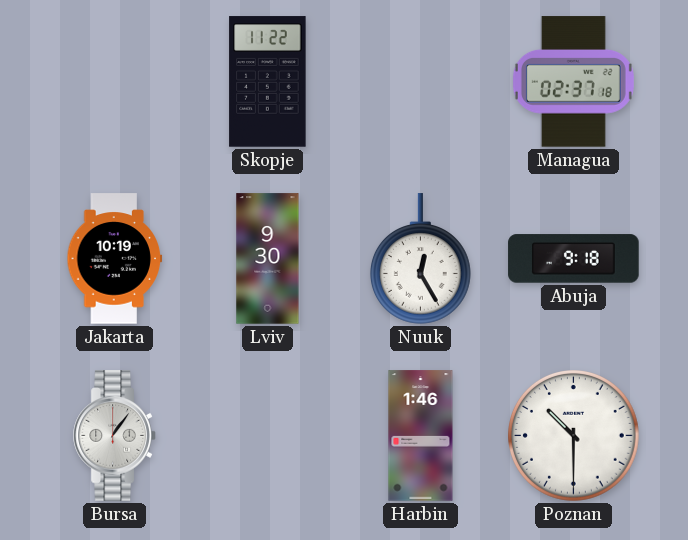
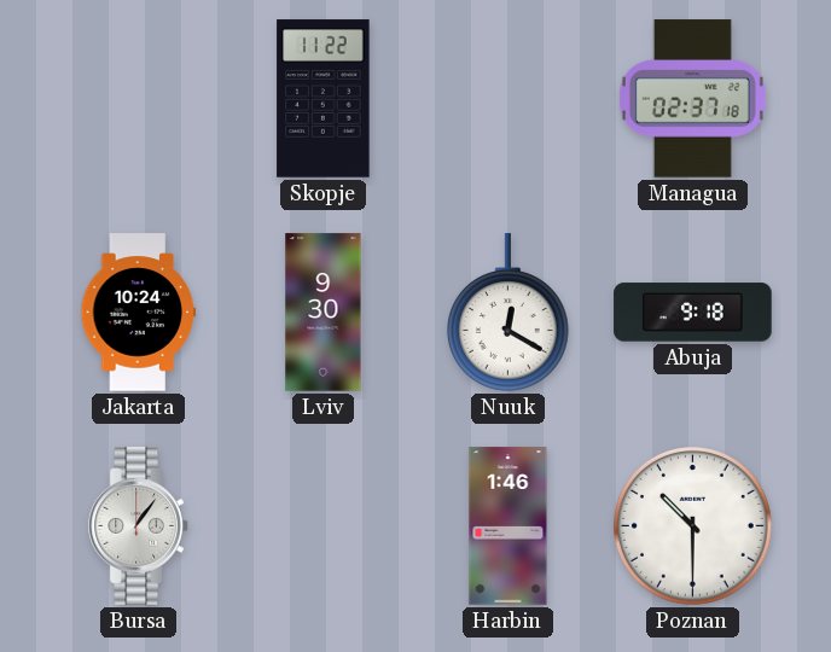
Jakarta: 10:19 -> 10:24 (139, 313)
Nuuk: 12:25 -> 12:20 (507, 313)
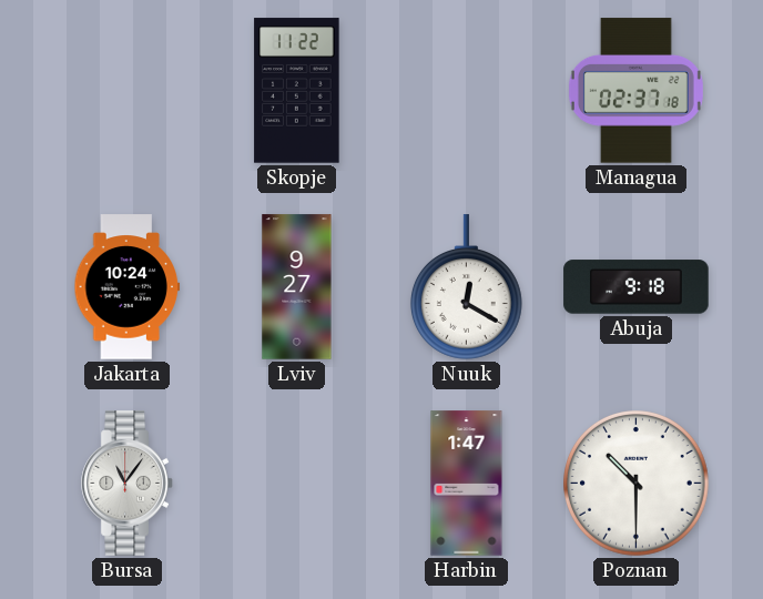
Lviv: 9:30 -> 9:27 (297, 287)
Bursa: 1:06 -> 11:06 (128, 484)
Harbin: 1:46 -> 1:47 (467, 484)
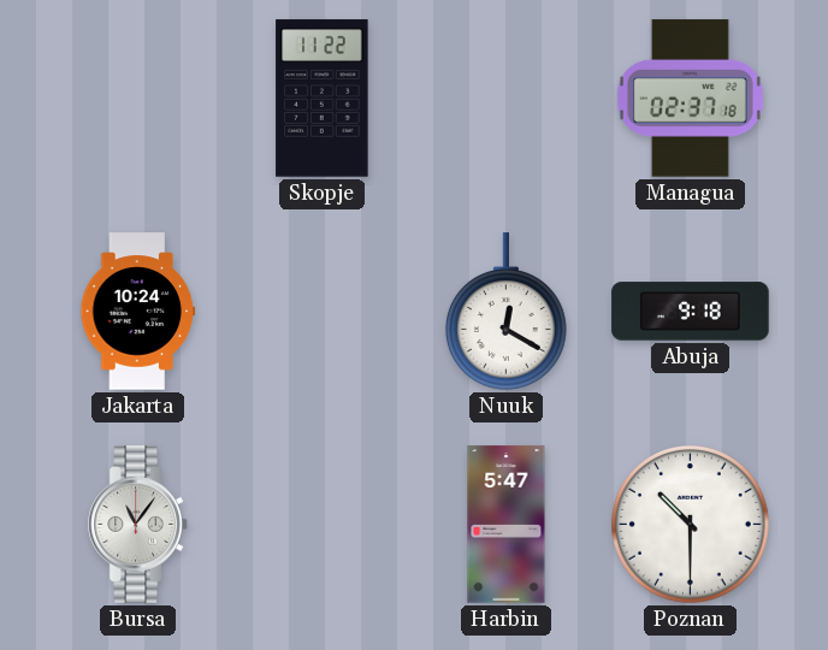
Lviv: 9:27 -> none (297, 287)
Harbin: 1:47 -> 5:47 (507, 525)
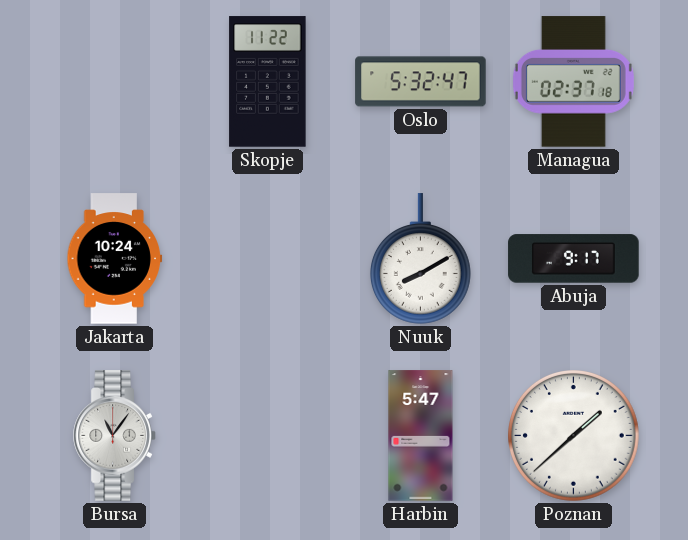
Oslo: none -> 5:32 (421, 82)
Nuuk: 12:20 -> 8:10 (420, 259)
Abuja: 9:18 -> 9:17 (574, 259)
Poznan: 10:30 -> 1:38 (574, 436)
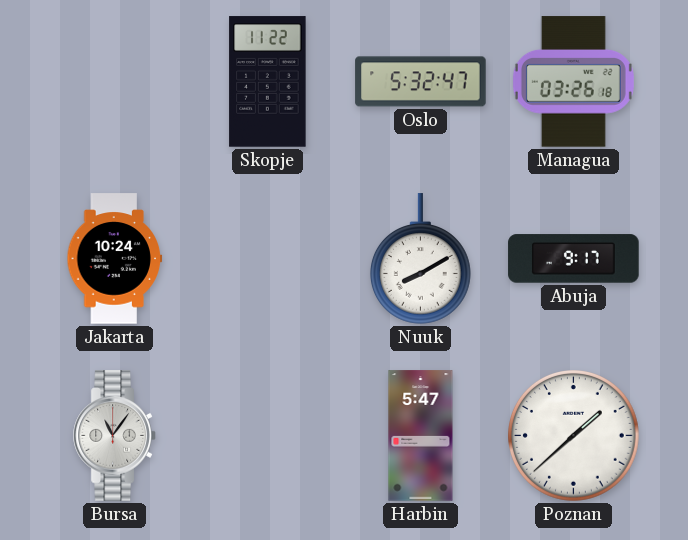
Managua: 02:37 -> 03:26 (573, 82)
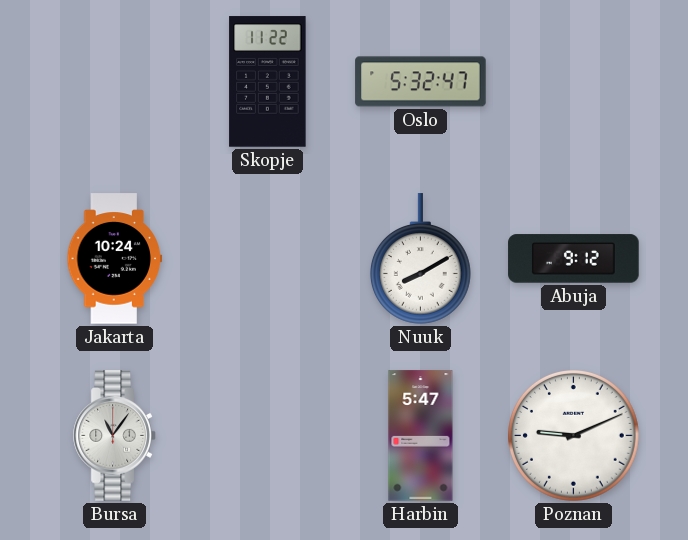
Managua: 03:26 -> none (573, 82)
Abuja: 9:17 -> 9:12 (574, 259)
Poznan: 1:38 -> 9:11 (574, 436)
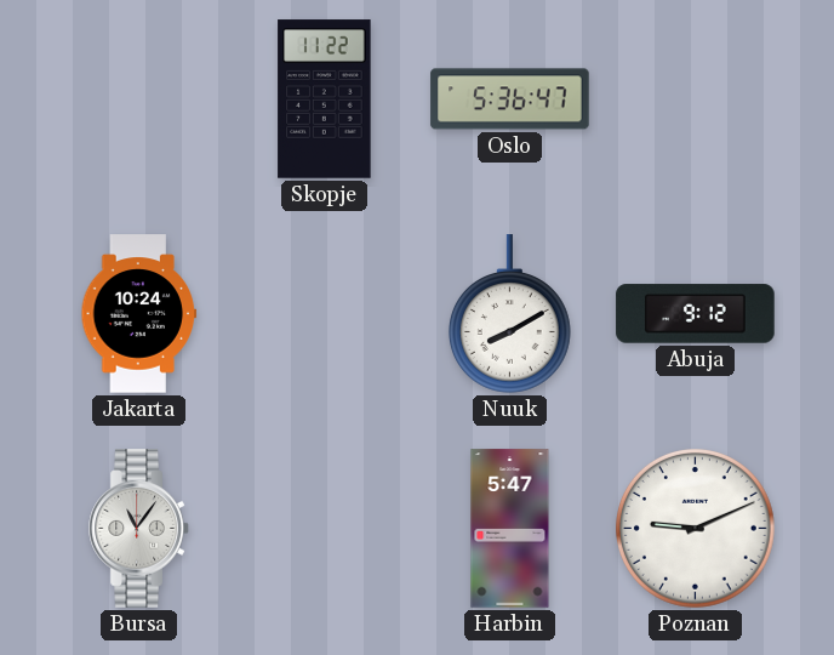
Oslo: 5:32 -> 5:36 (510, 99)
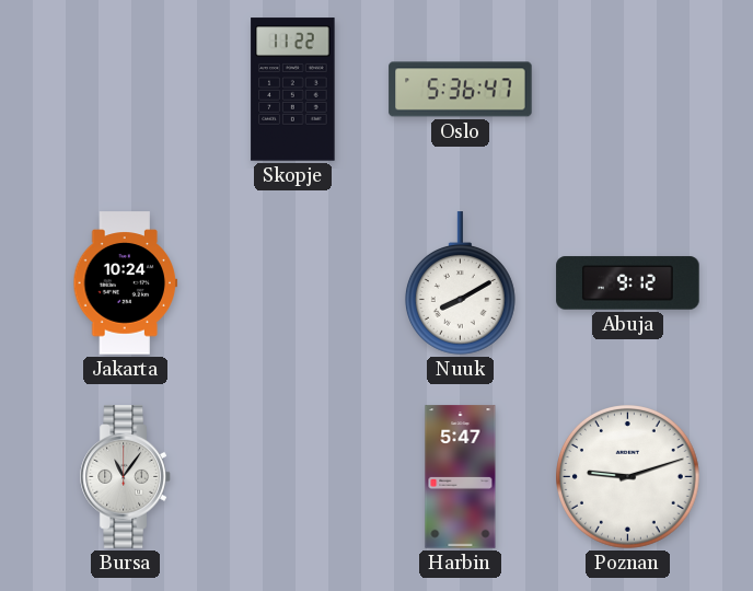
Poznan: 9:11 -> 9:12 (628, 477)
